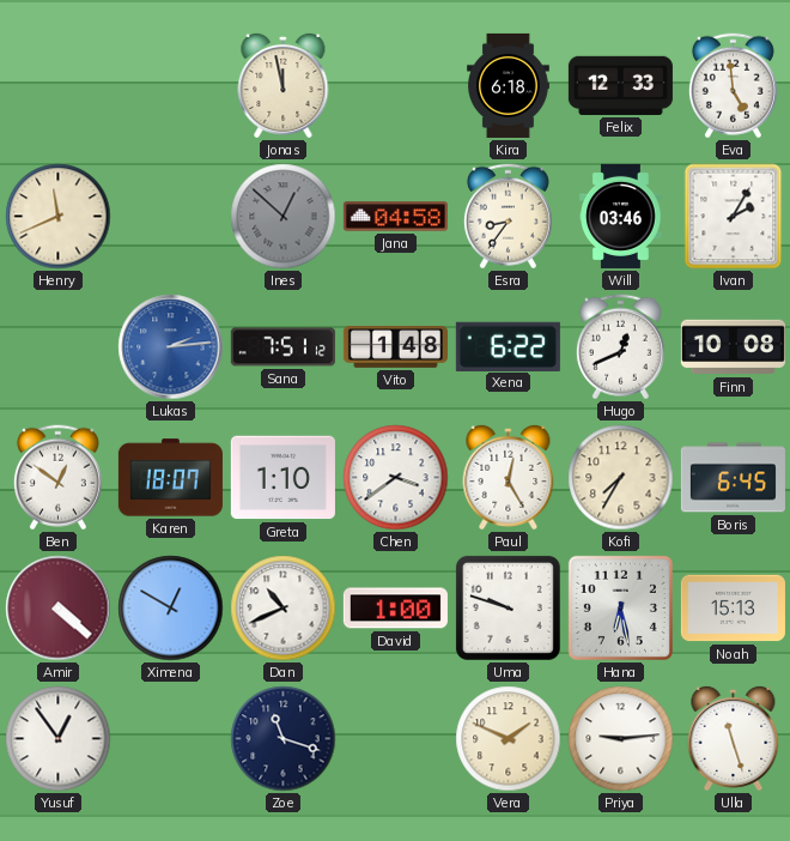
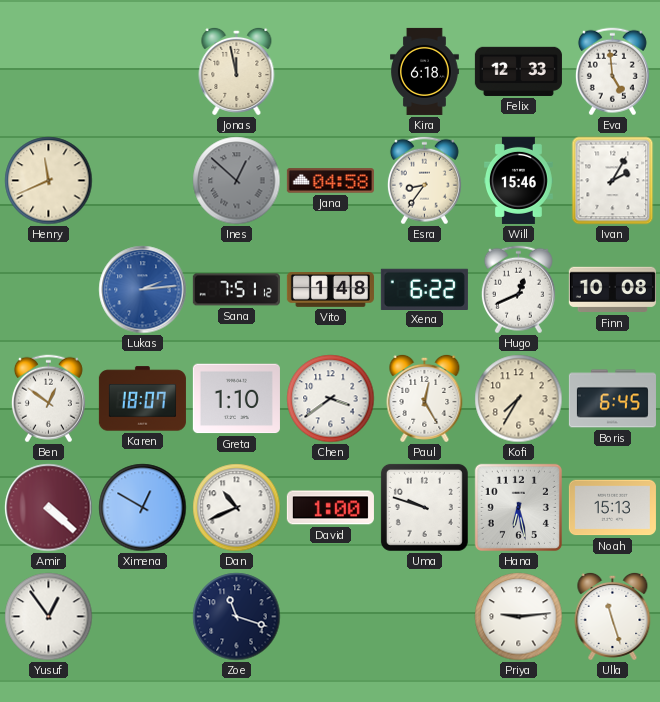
Will: 03:46 -> 15:46 (519, 180)
Vera: 1:49 -> none (509, 739)
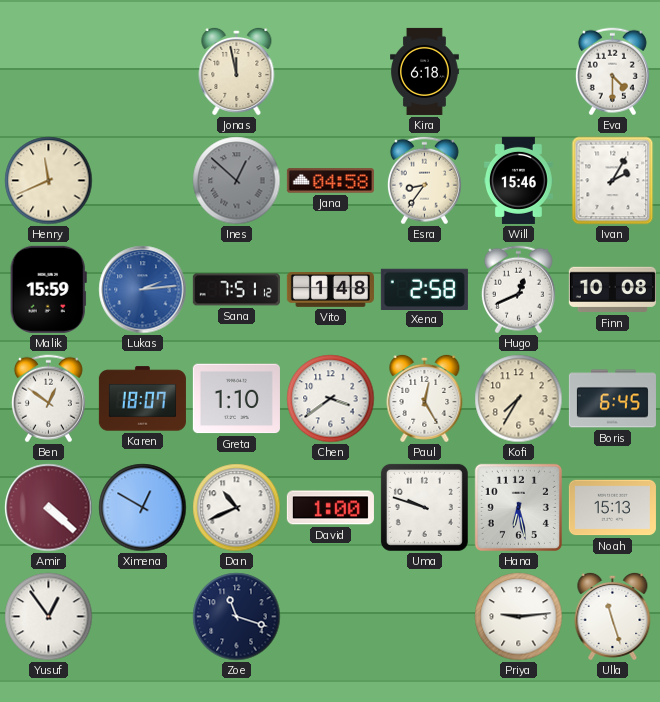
Felix: 12:33 -> none (518, 71)
Eva: 4:59 -> 4:30 (612, 72)
Malik: none -> 15:59 (48, 289)
Xena: 6:22 -> 2:58 (424, 289)
